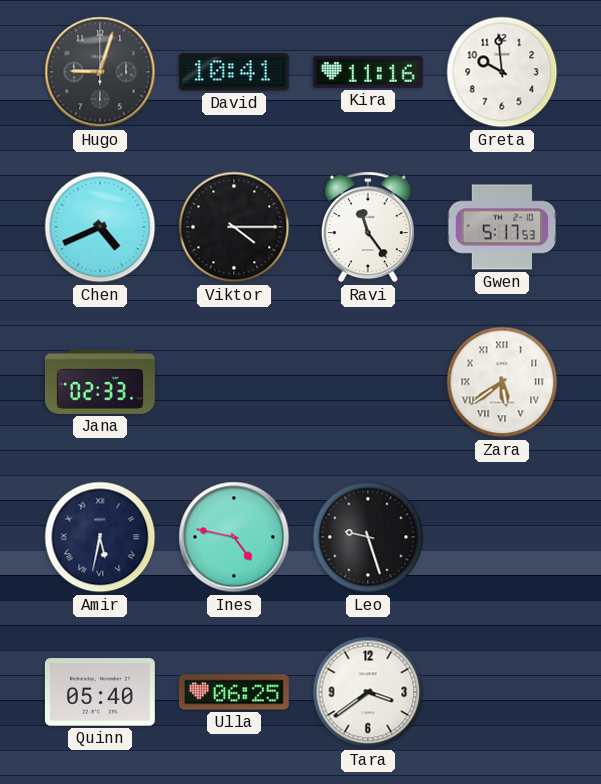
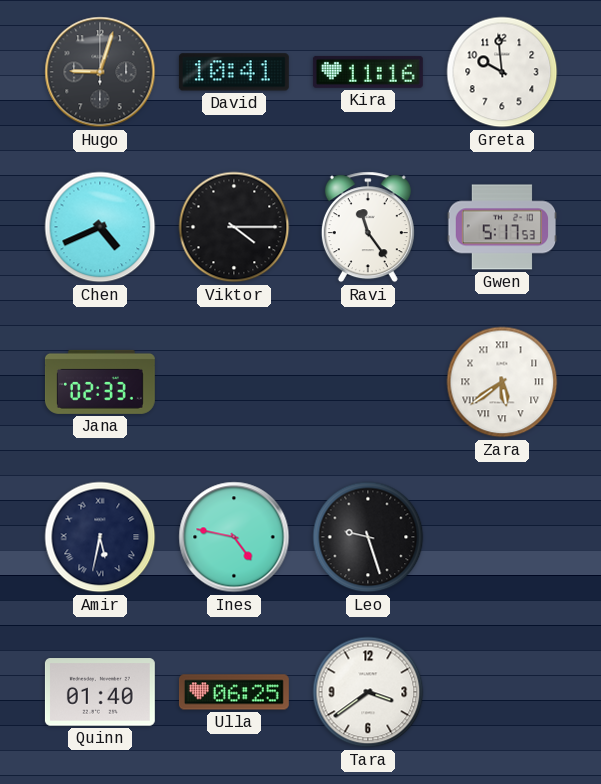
Quinn: 05:40 -> 01:40 (100, 692)
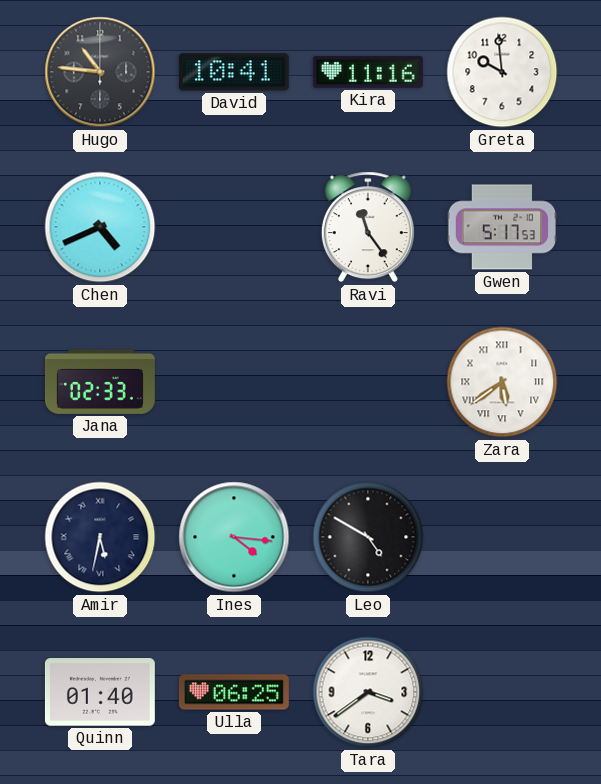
Hugo: 9:03 -> 10:46 (100, 72)
Viktor: 4:15 -> none (234, 227)
Ines: 4:47 -> 4:16 (234, 537)
Leo: 9:27 -> 4:50 (368, 537)
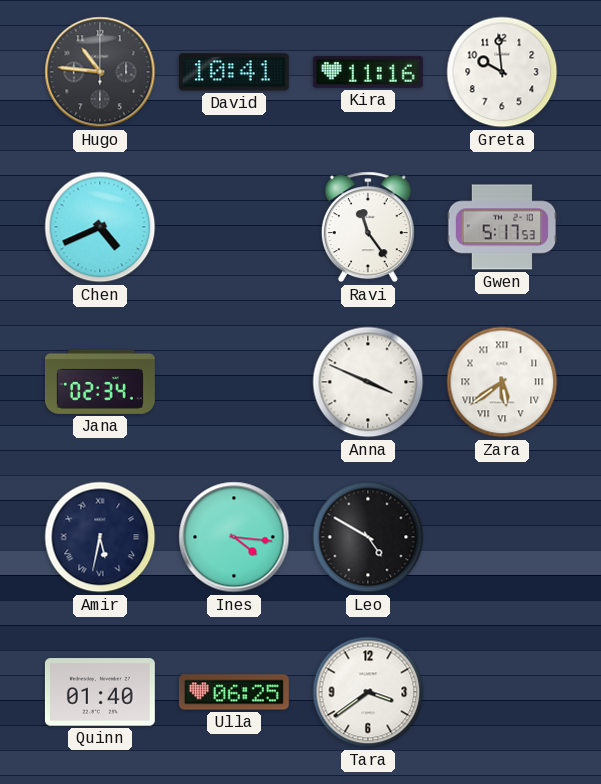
Jana: 02:33 -> 02:34 (100, 382)
Anna: none -> 3:49 (368, 382)
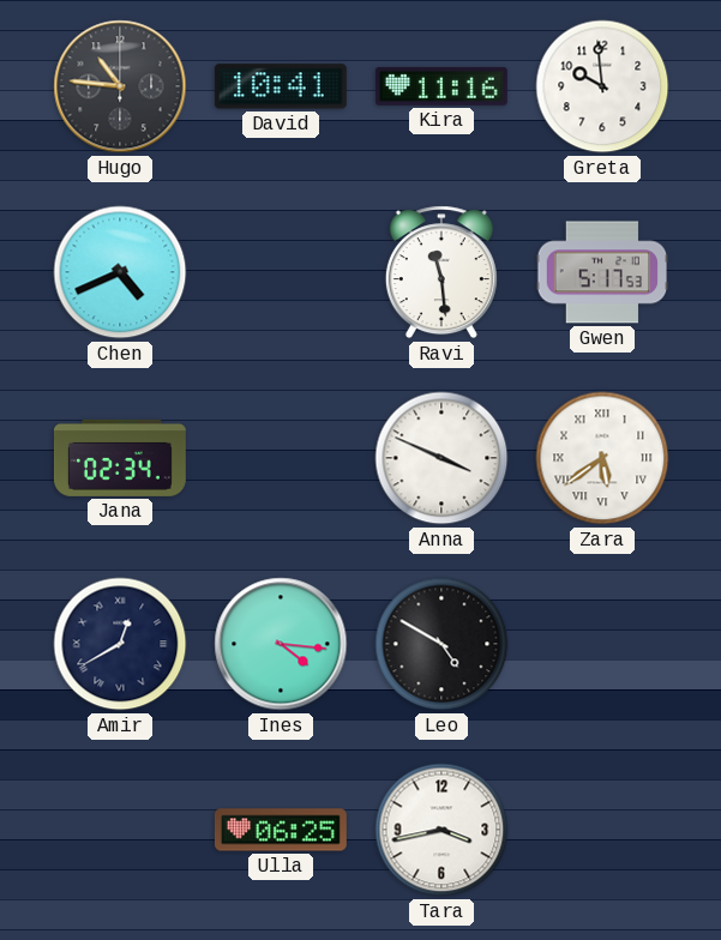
Ravi: 11:24 -> 11:29 (441, 272)
Amir: 5:32 -> 12:40 (120, 644)
Quinn: 01:40 -> none (100, 692)
Tara: 3:39 -> 3:43 (441, 830)
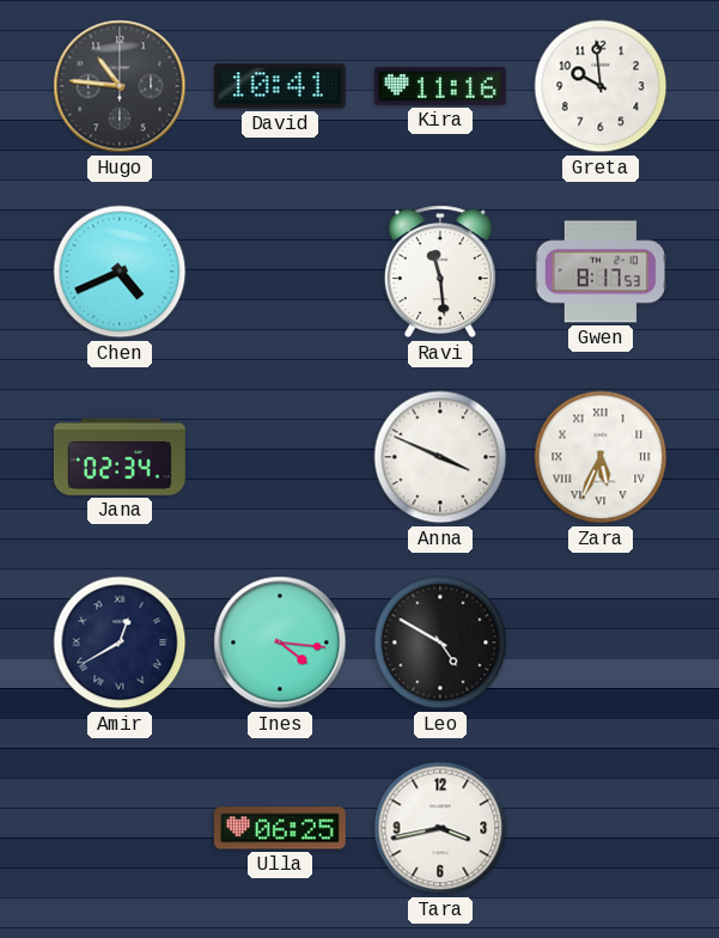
Gwen: 5:17 -> 8:17 (601, 272)
Zara: 5:39 -> 5:34 (601, 457)
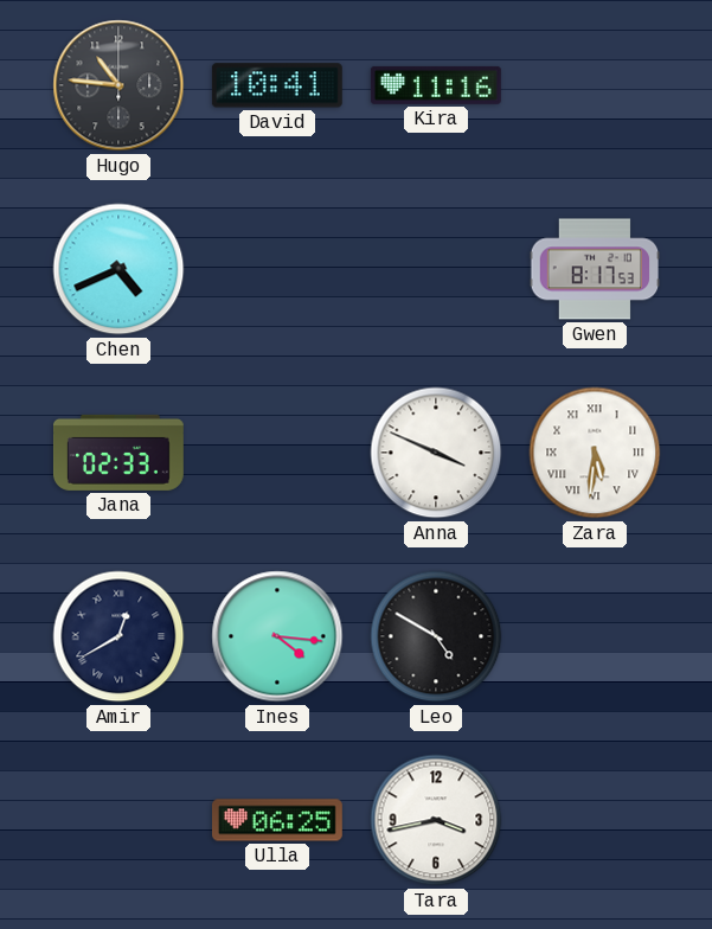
Greta: 9:59 -> none (601, 86)
Ravi: 11:29 -> none (440, 272)
Jana: 02:34 -> 02:33 (118, 453)
Zara: 5:34 -> 5:31 (595, 453)
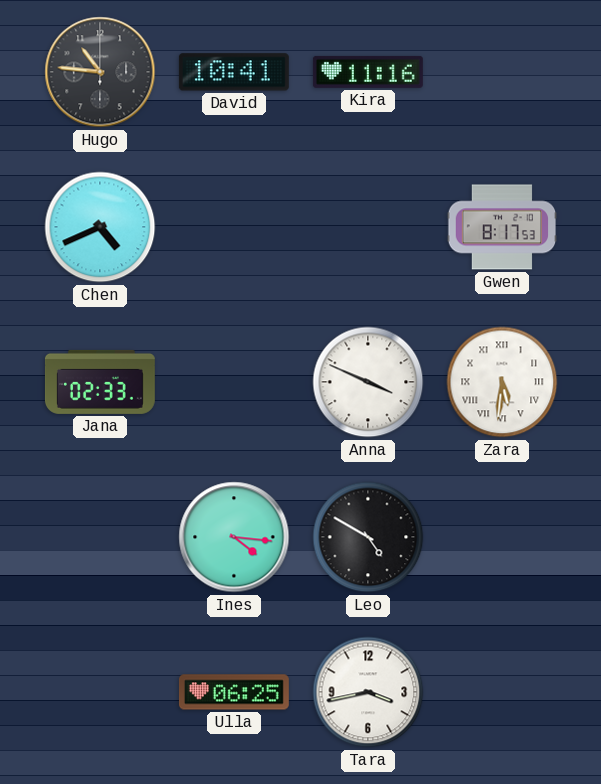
Amir: 12:40 -> none (118, 636)
